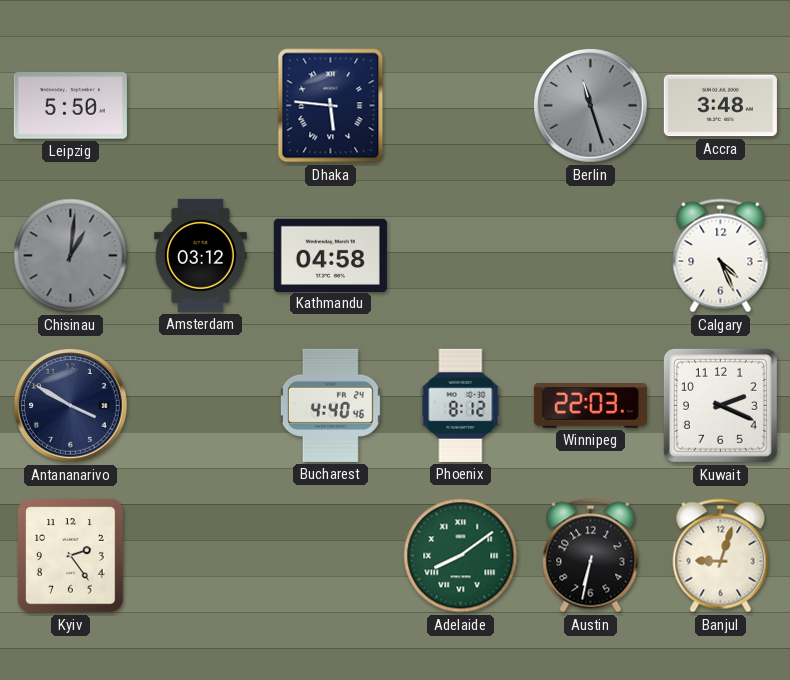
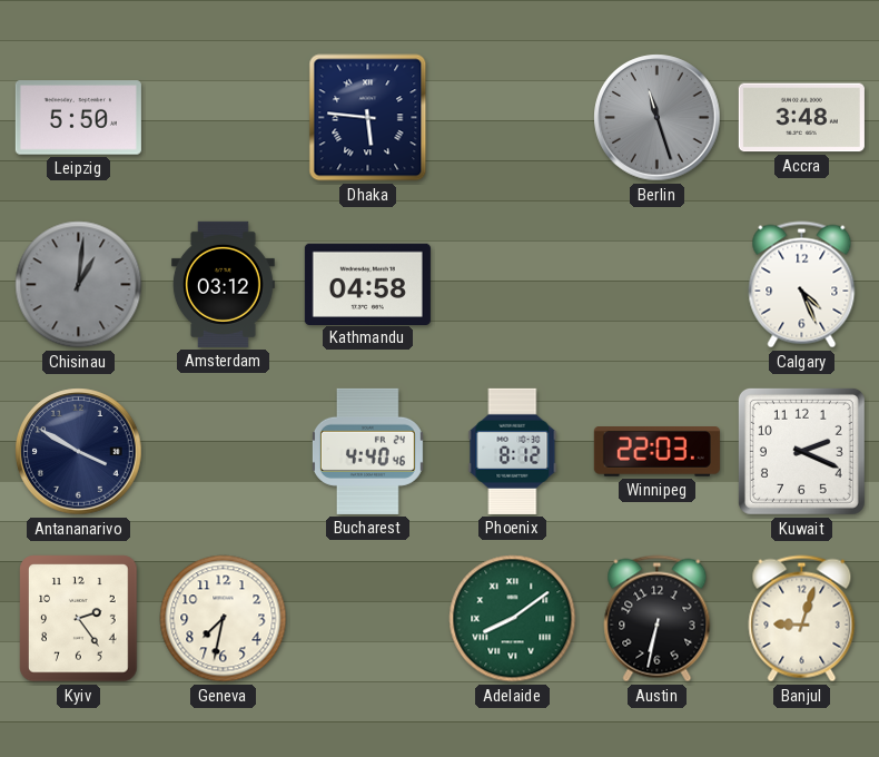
Geneva: none -> 7:32 (224, 619)
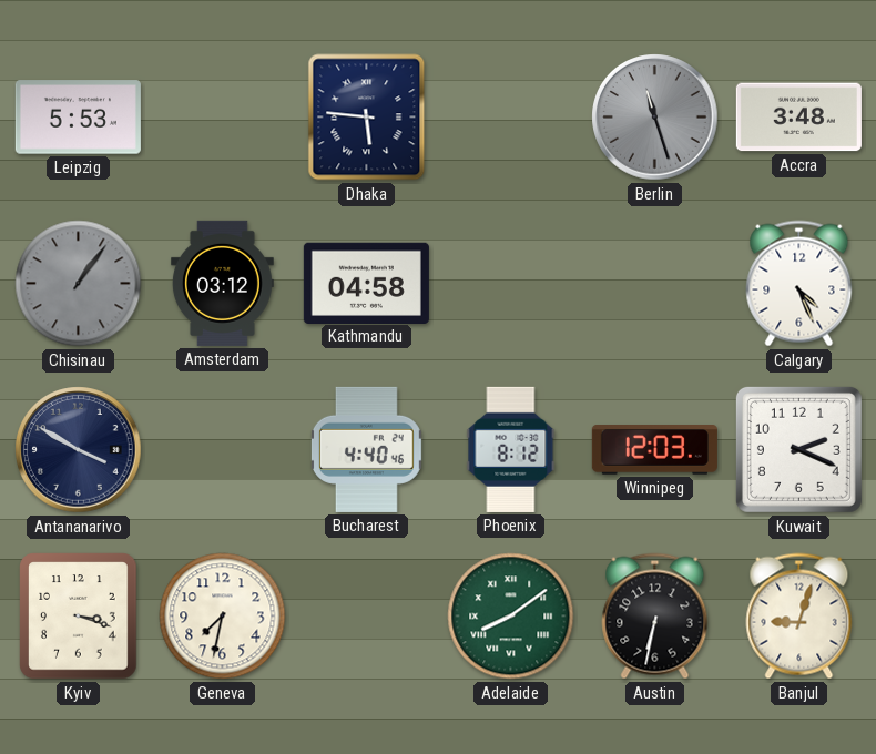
Leipzig: 5:50 -> 5:53 (78, 118)
Chisinau: 1:01 -> 1:06 (79, 284)
Winnipeg: 22:03 -> 12:03 (654, 450)
Kyiv: 2:24 -> 3:18 (79, 617)
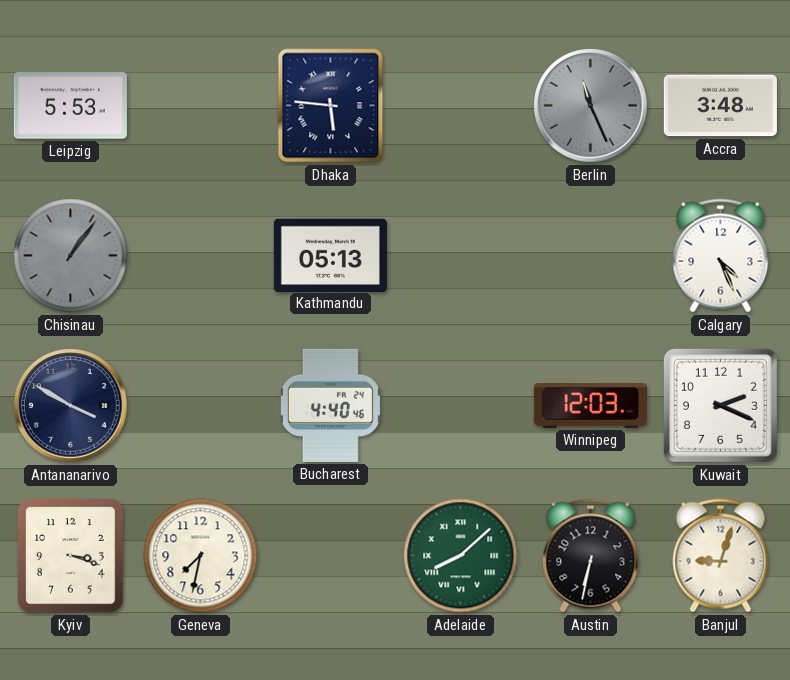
Berlin: 11:27 -> 11:26 (591, 106)
Amsterdam: 03:12 -> none (222, 283)
Kathmandu: 04:58 -> 05:13 (330, 255)
Phoenix: 8:12 -> none (511, 449)
Adelaide: 8:09 -> 8:08 (461, 556)
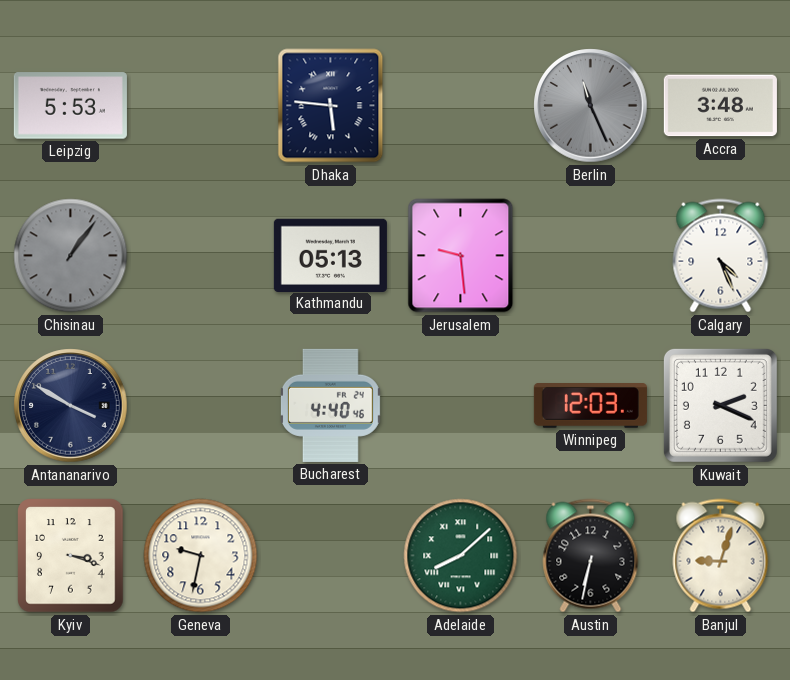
Jerusalem: none -> 9:29 (461, 256)
Geneva: 7:32 -> 9:32 (201, 556)
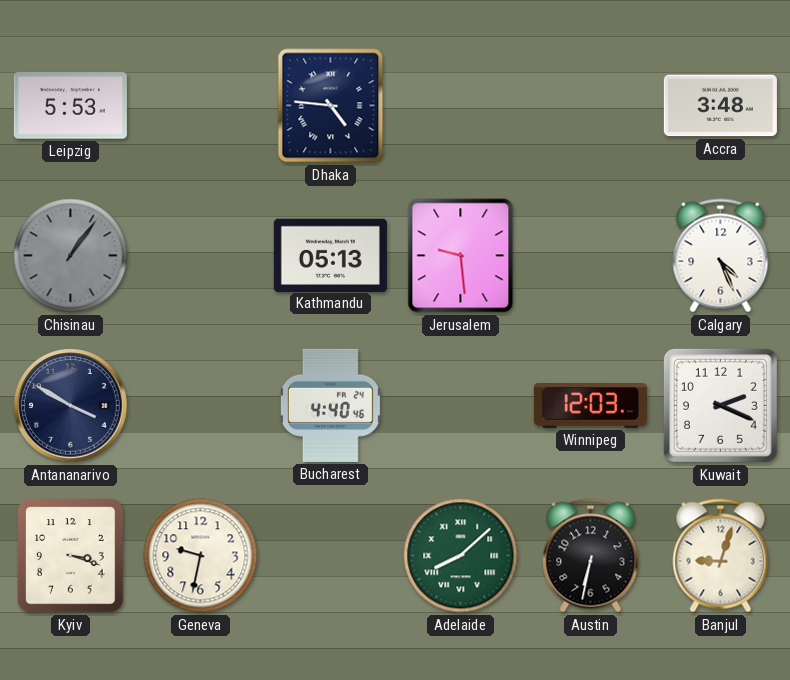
Dhaka: 5:46 -> 4:46 (331, 106)
Berlin: 11:26 -> none (591, 106)
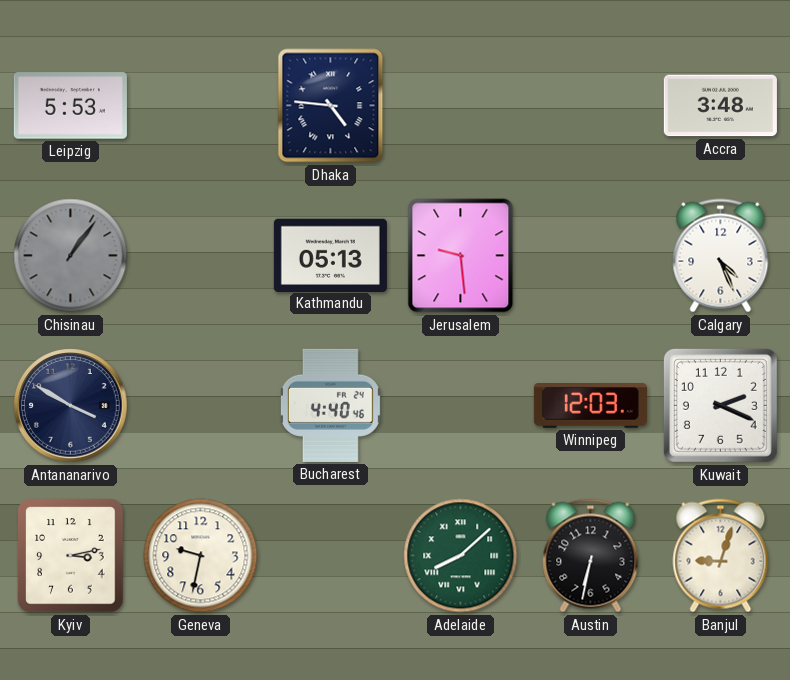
Kyiv: 3:18 -> 3:13 (71, 556)
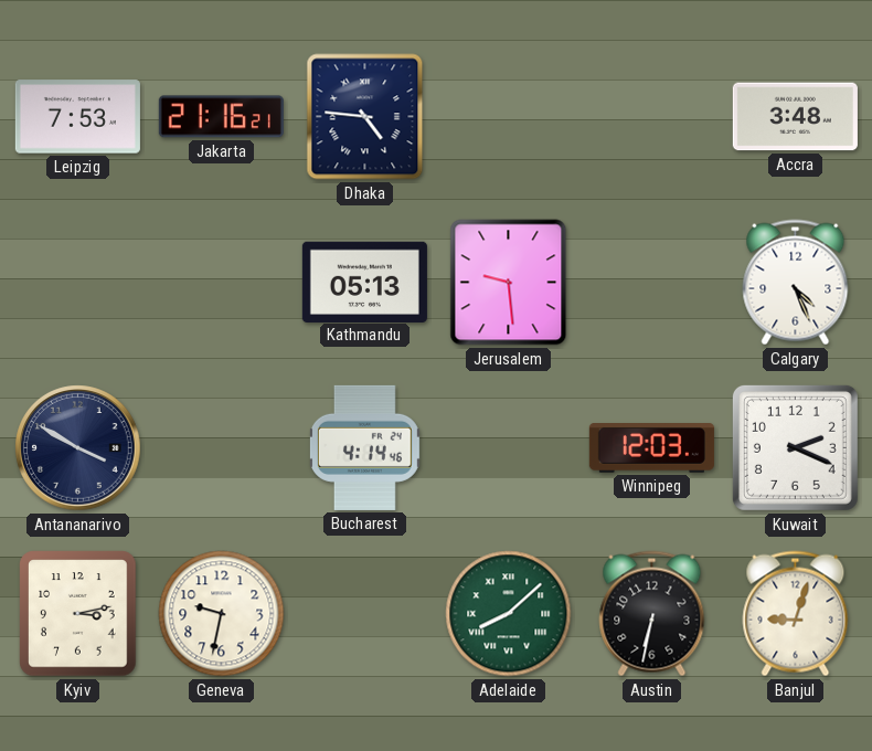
Leipzig: 5:53 -> 7:53 (77, 117)
Jakarta: none -> 21:16 (221, 117)
Chisinau: 1:06 -> none (71, 256)
Bucharest: 4:40 -> 4:14 (364, 447)
